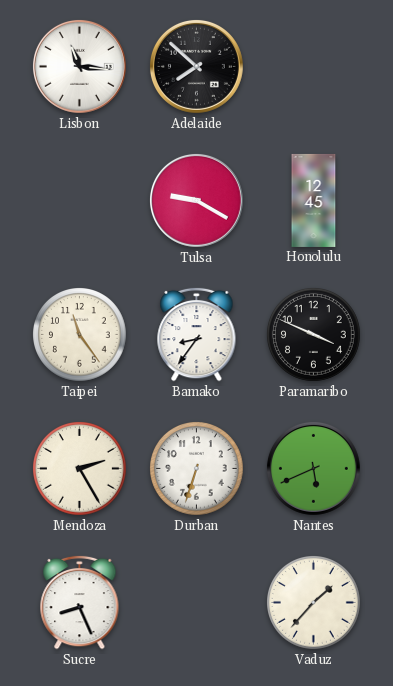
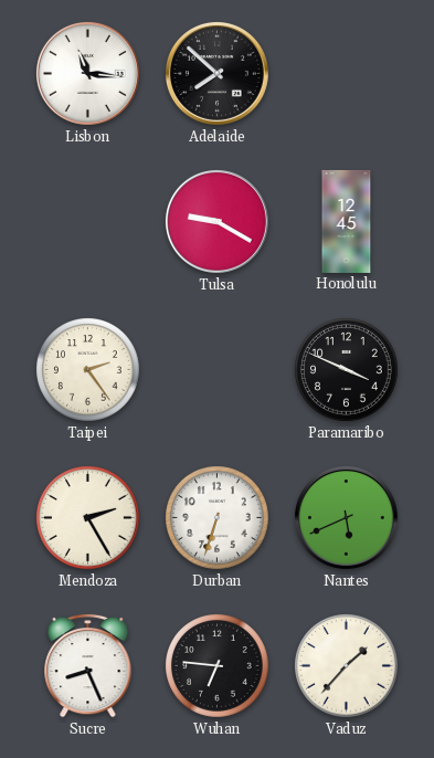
Taipei: 11:24 -> 2:24 (88, 370)
Bamako: 8:36 -> none (197, 334)
Wuhan: none -> 6:46 (218, 666)
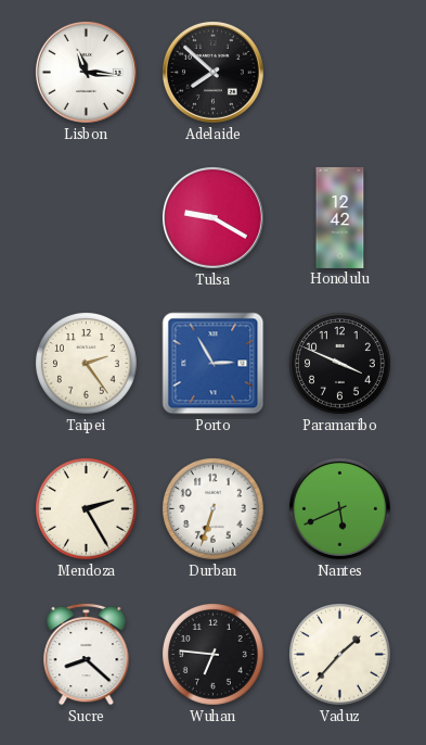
Honolulu: 12:45 -> 12:42 (340, 217)
Porto: none -> 2:55 (214, 364)
Sucre: 8:26 -> 8:22 (87, 654)
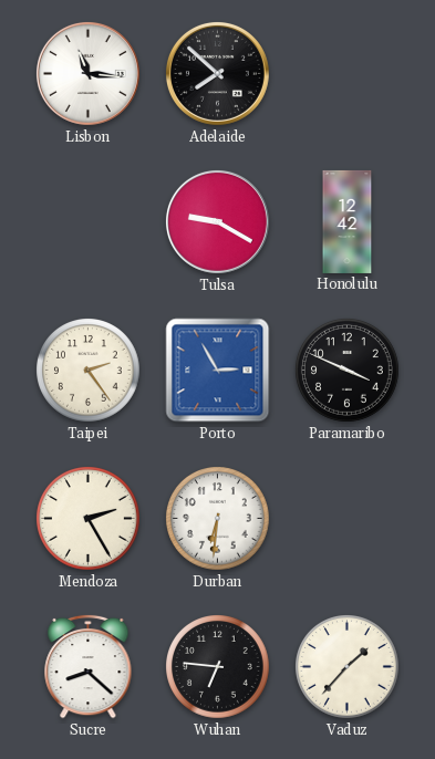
Durban: 6:33 -> 6:31 (218, 519)
Nantes: 5:41 -> none (339, 508)
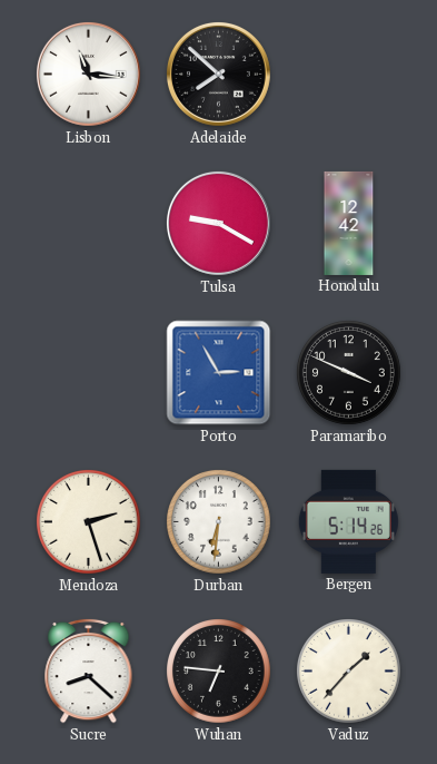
Taipei: 2:24 -> none (89, 371)
Mendoza: 2:25 -> 2:27 (89, 522)
Bergen: none -> 5:14 (348, 521)
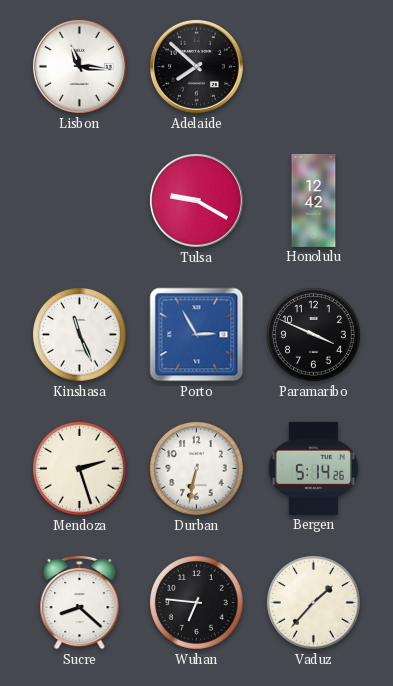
Kinshasa: none -> 11:26 (80, 335)
Durban: 6:31 -> 6:32 (197, 469)
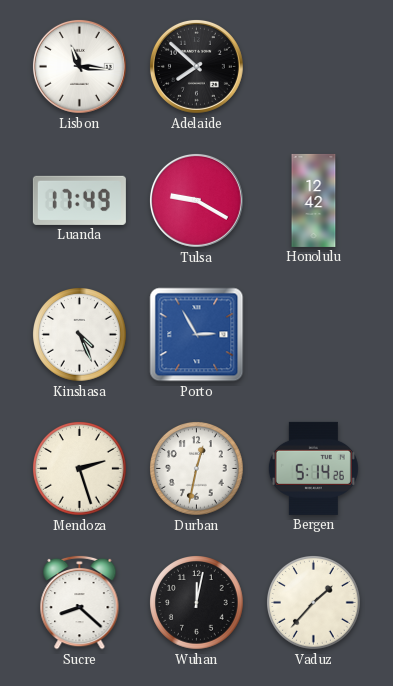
Luanda: none -> 17:49 (79, 200)
Kinshasa: 11:26 -> 4:26 (80, 335)
Paramaribo: 3:49 -> none (314, 335)
Durban: 6:32 -> 12:32 (197, 469)
Wuhan: 6:46 -> 12:02 (197, 603)
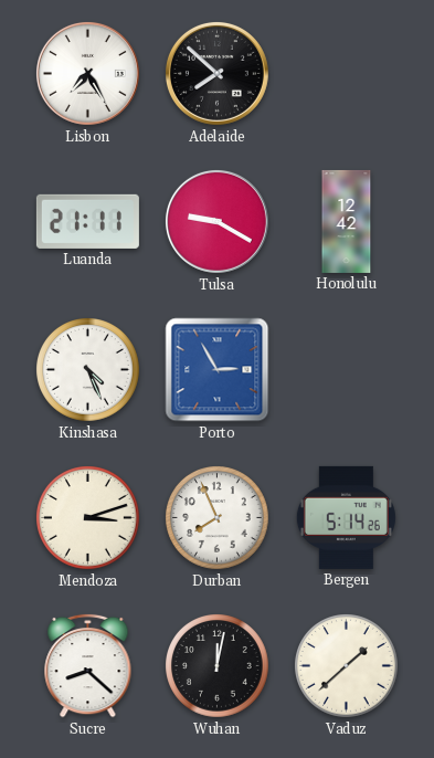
Lisbon: 11:16 -> 7:25 (87, 73)
Luanda: 17:49 -> 21:11 (87, 221)
Mendoza: 2:27 -> 3:12 (88, 518)
Durban: 12:32 -> 7:56 (218, 518)
Vaduz: 1:37 -> 1:38 (347, 666)
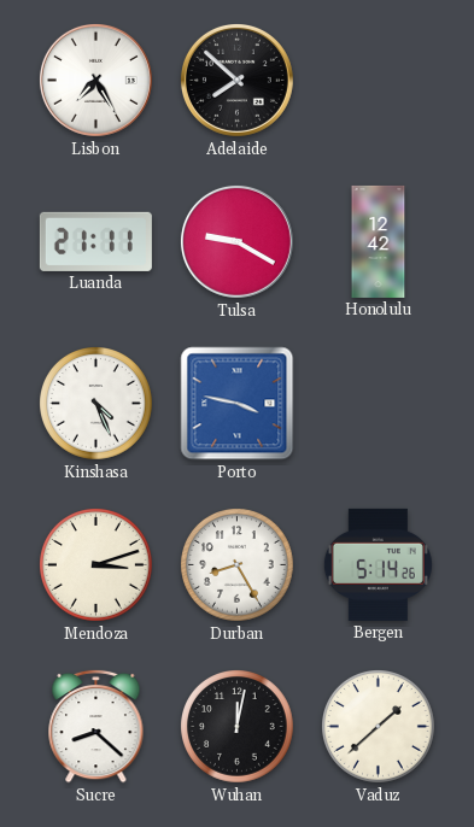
Porto: 2:55 -> 3:47 (238, 404)
Durban: 7:56 -> 8:25 (238, 565)
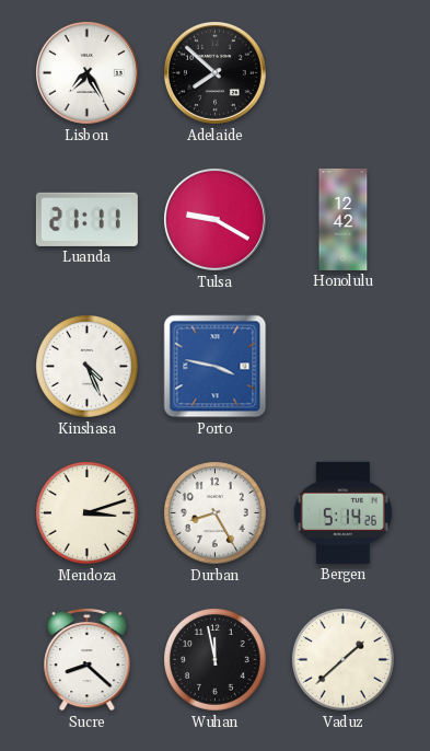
Wuhan: 12:02 -> 11:58 (216, 660)
